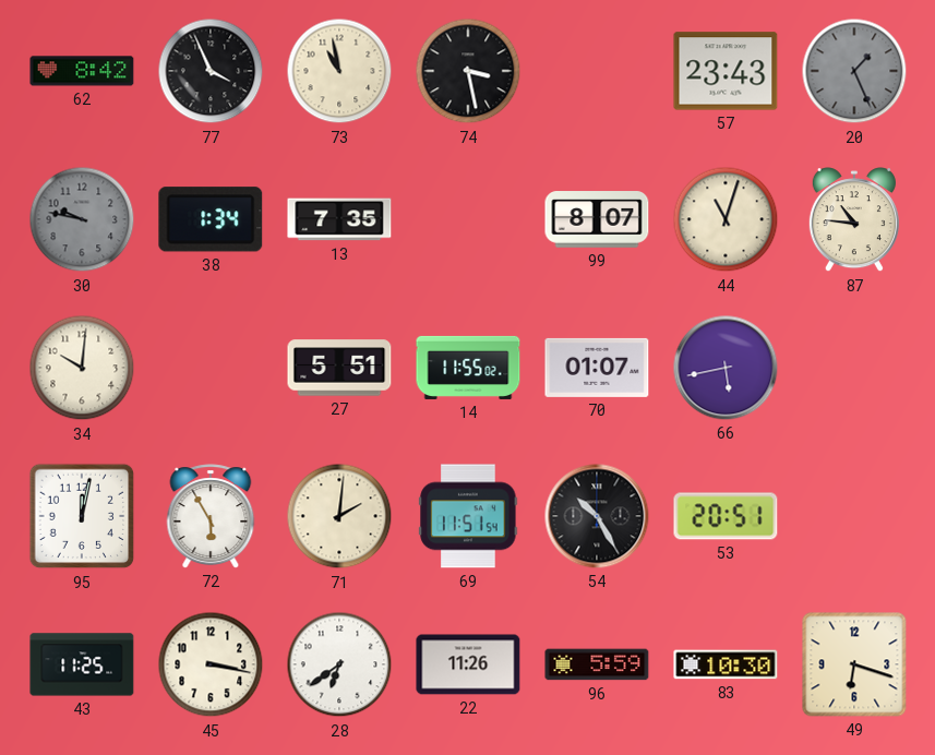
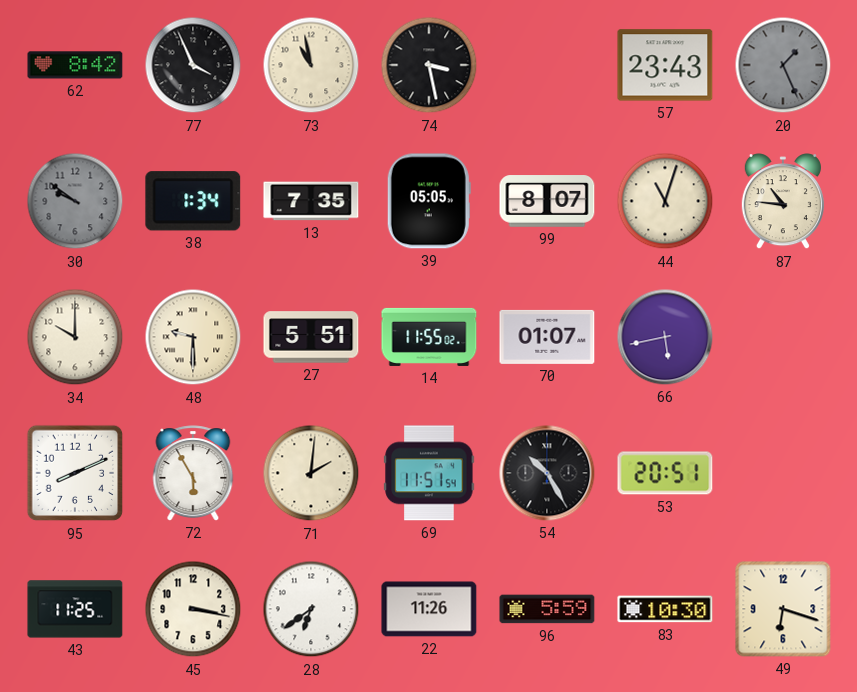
30: 9:47 -> 9:51 (75, 201)
39: none -> 05:05 (429, 201)
34: 10:01 -> 10:00 (75, 337)
48: none -> 9:30 (193, 337)
95: 12:02 -> 8:11 (75, 473)
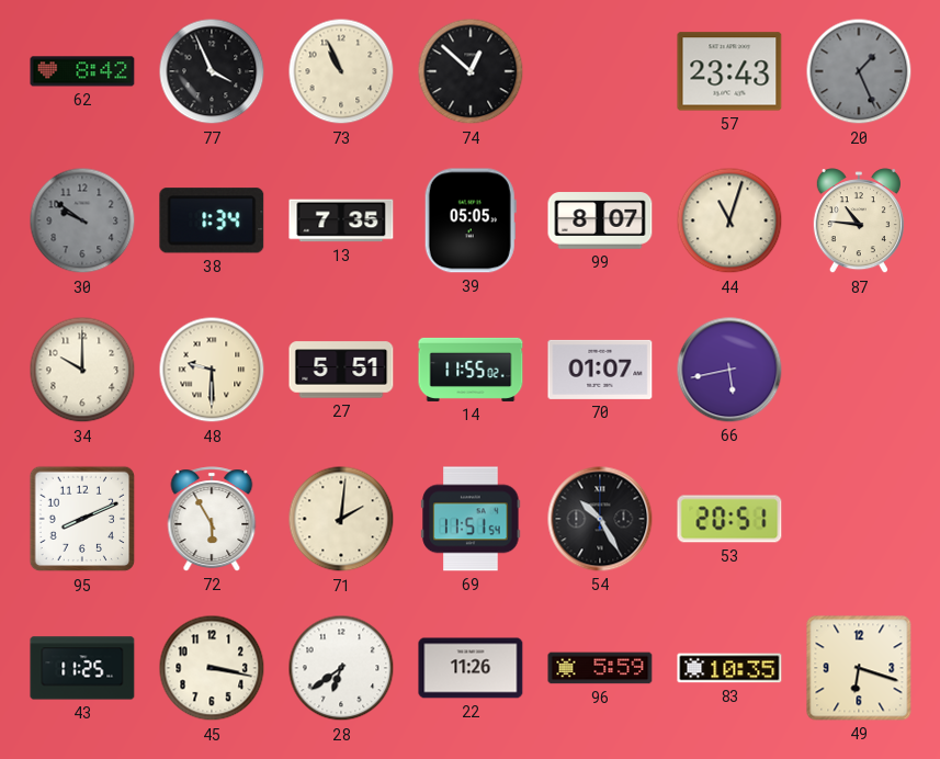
73: 10:58 -> 10:56 (341, 71)
74: 3:28 -> 12:52 (471, 71)
83: 10:30 -> 10:35 (729, 668)
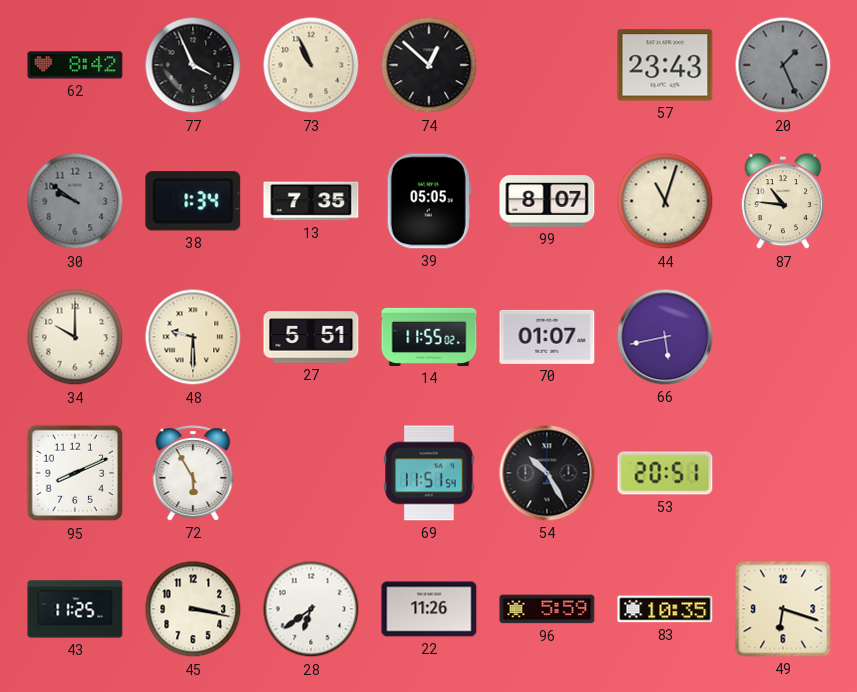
71: 2:01 -> none (341, 519)
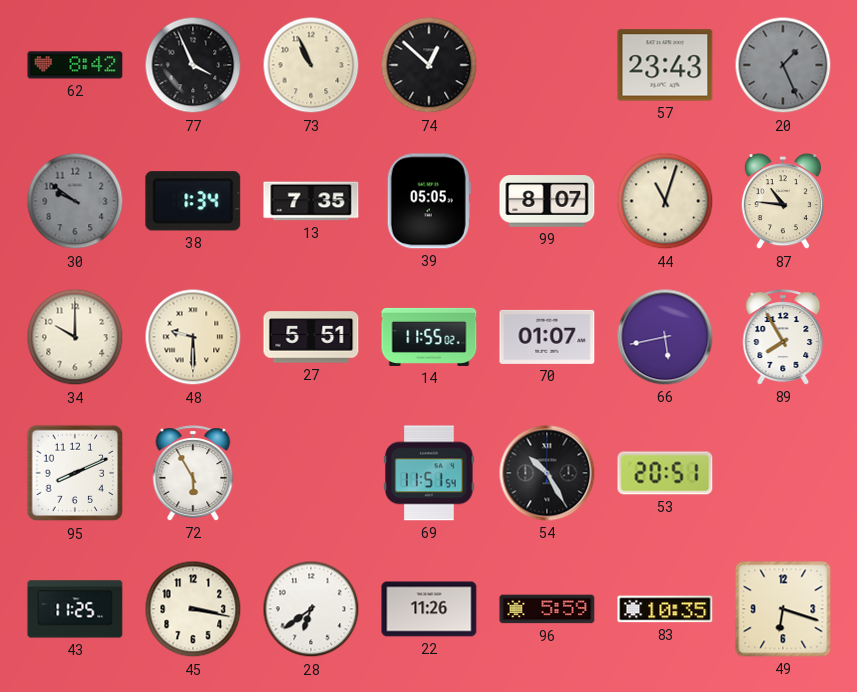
89: none -> 7:55 (783, 337)
